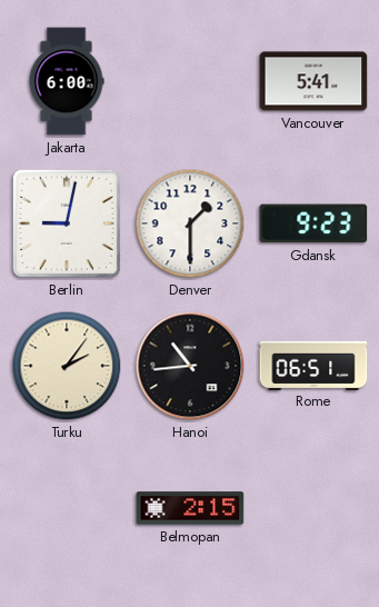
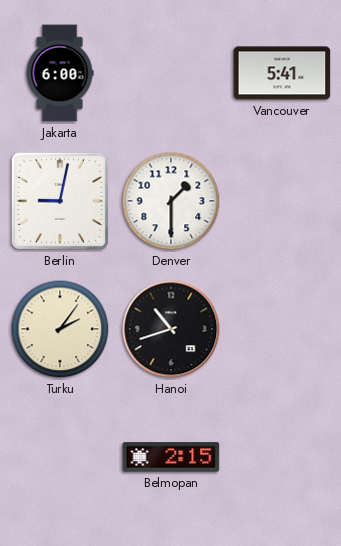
Gdansk: 9:23 -> none (313, 223)
Hanoi: 10:44 -> 10:42 (171, 329)
Rome: 06:51 -> none (313, 365)
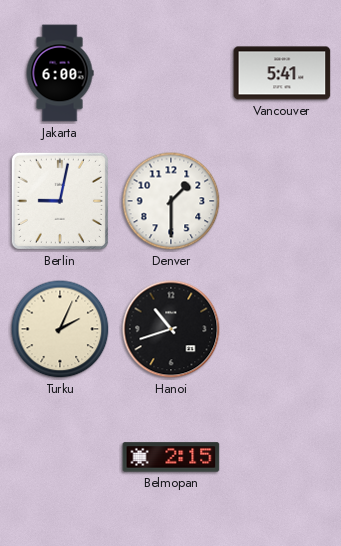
Turku: 2:06 -> 2:04 (60, 329)
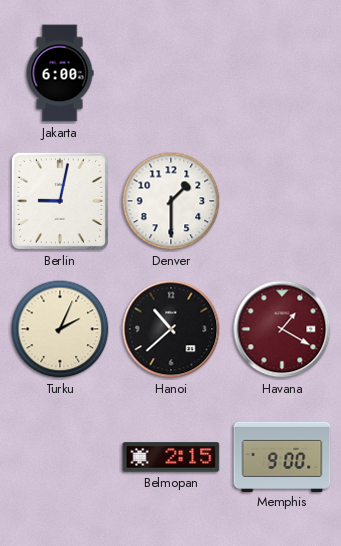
Vancouver: 5:41 -> none (282, 73)
Hanoi: 10:42 -> 10:38 (171, 329)
Havana: none -> 1:20 (282, 329)
Memphis: none -> 9:00 (282, 456)
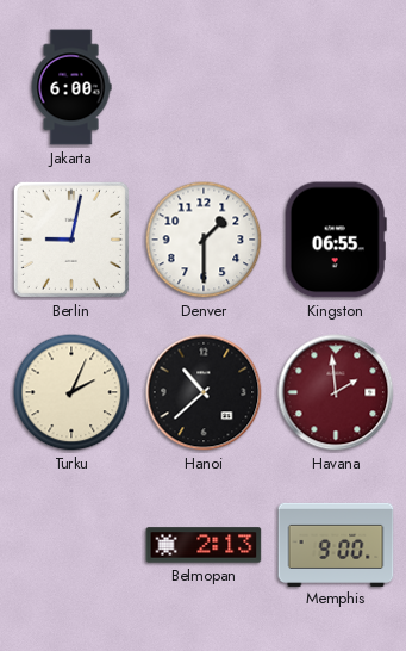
Kingston: none -> 06:55 (336, 240)
Havana: 1:20 -> 1:59 (336, 392)
Belmopan: 2:15 -> 2:13 (204, 545)
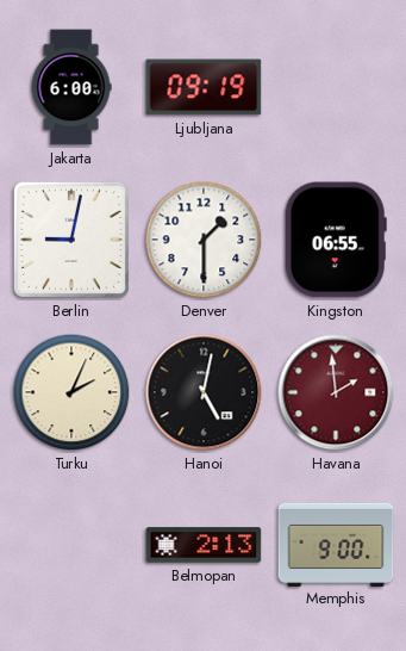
Ljubljana: none -> 09:19 (204, 87)
Hanoi: 10:38 -> 5:02 (204, 392)
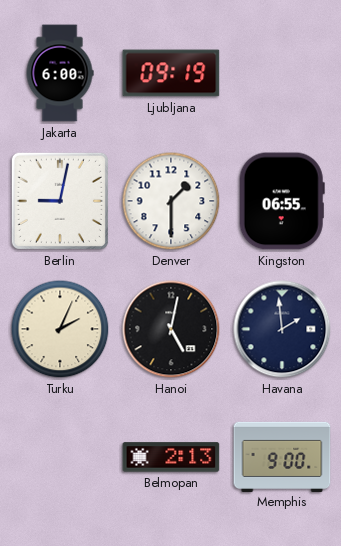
Havana dial: burgundy -> navy (282, 329)
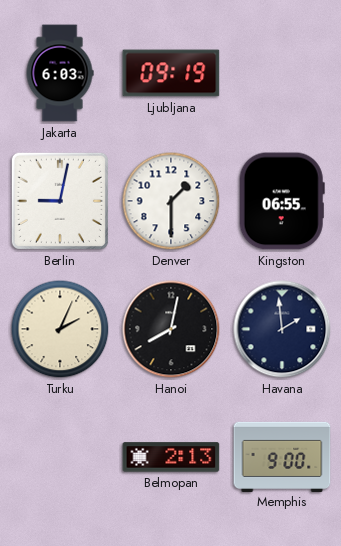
Jakarta: 6:00 -> 6:03 (60, 73)
Hanoi: 5:02 -> 8:02 (171, 329)
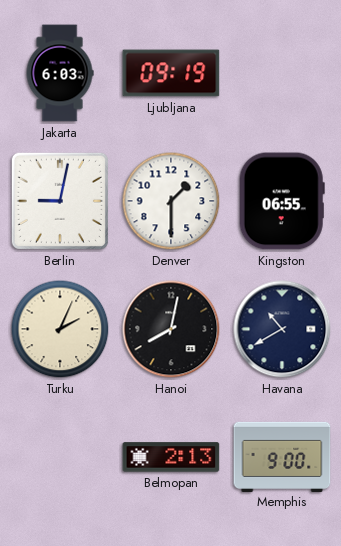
Havana: 1:59 -> 10:40 (282, 329)
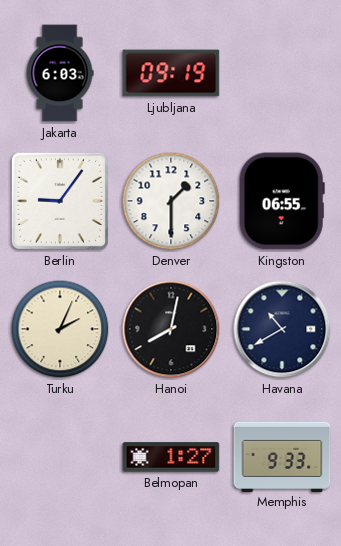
Berlin: 9:02 -> 9:06 (60, 201)
Belmopan: 2:13 -> 1:27 (171, 457)
Memphis: 9:00 -> 9:33 (282, 456)
